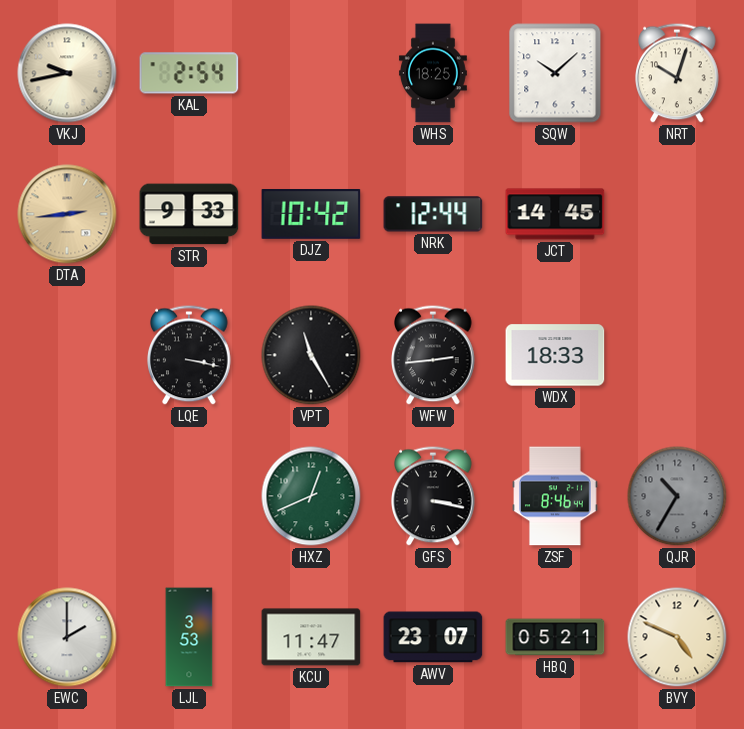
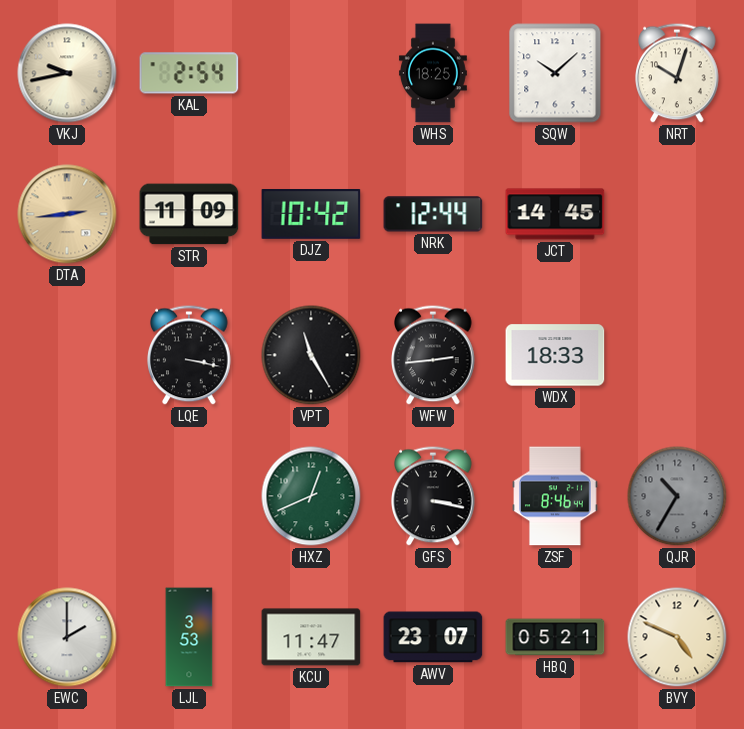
STR: 9:33 -> 11:09 (189, 214)
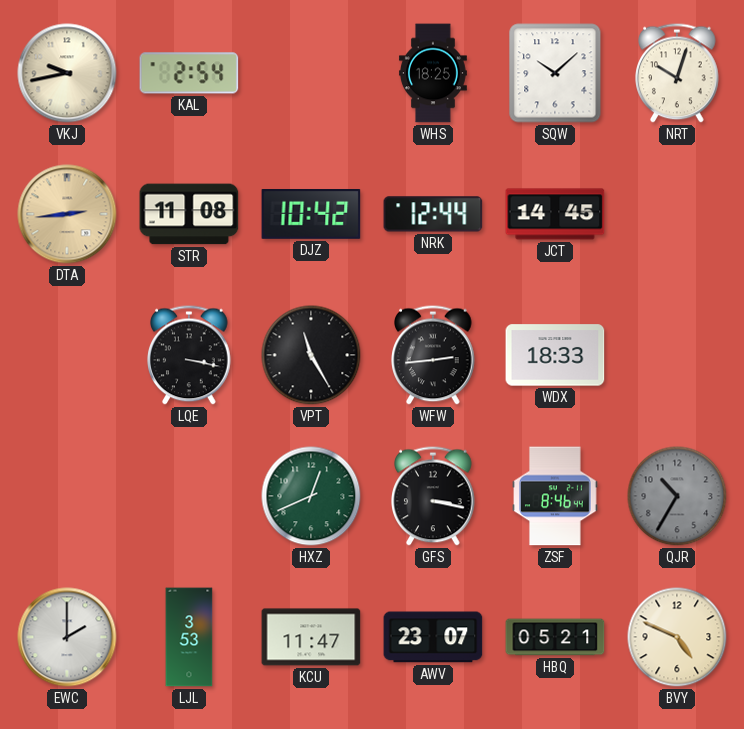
STR: 11:09 -> 11:08 (189, 214)
